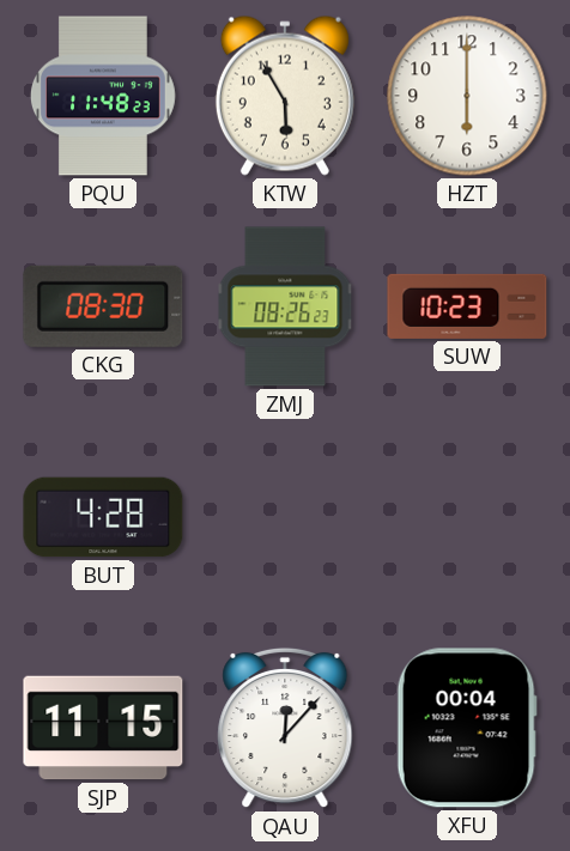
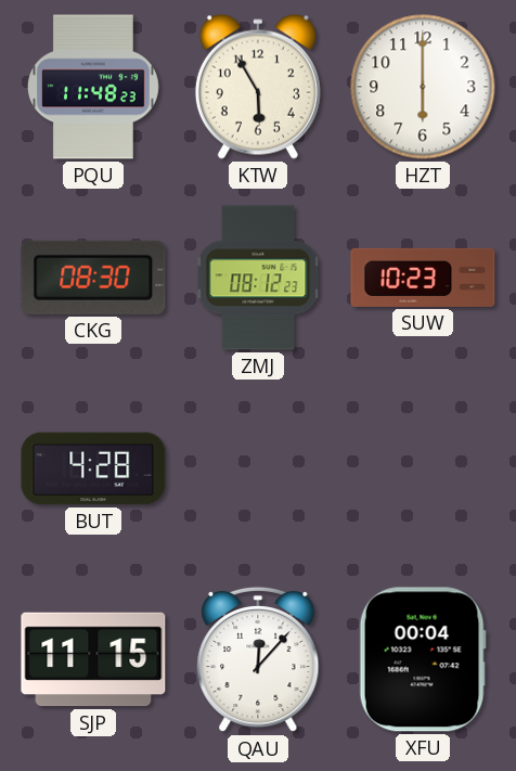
ZMJ: 08:26 -> 08:12 (258, 278)
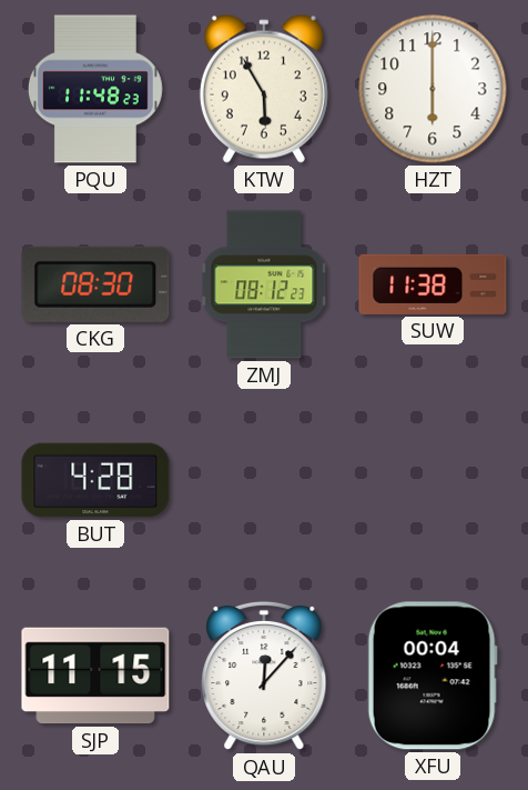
SUW: 10:23 -> 11:38 (433, 284)
